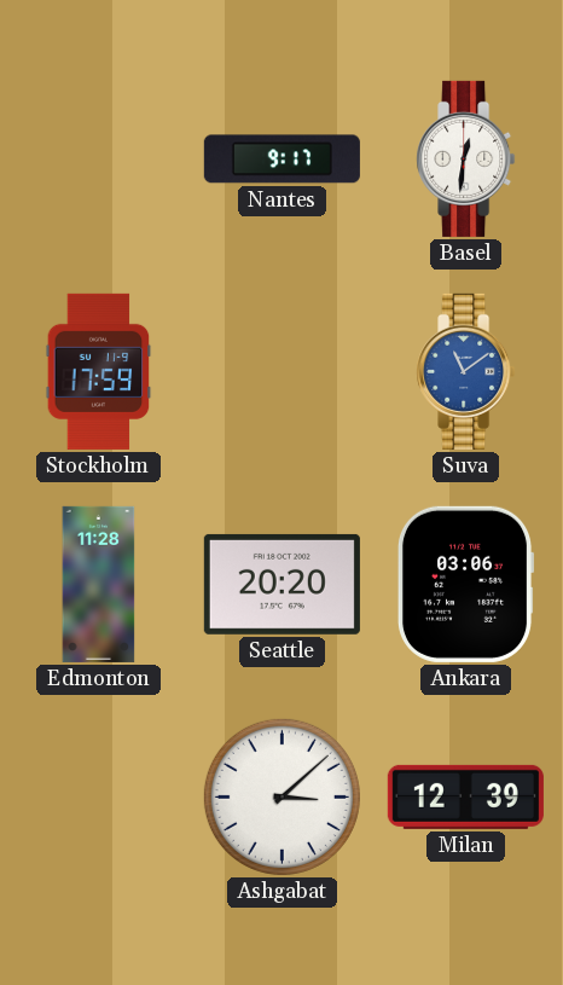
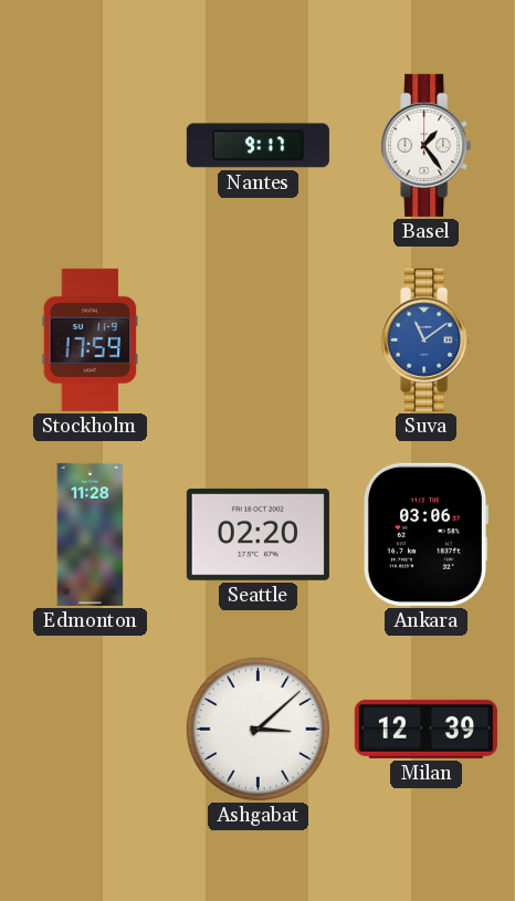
Basel: 12:31 -> 1:24 (427, 145)
Seattle: 20:20 -> 02:20 (257, 534)
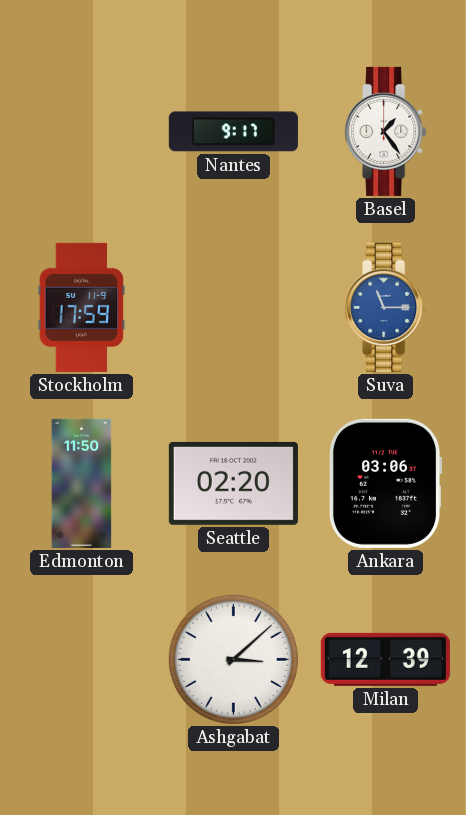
Suva: 11:09 -> 11:15 (386, 307)
Edmonton: 11:28 -> 11:50 (82, 483)
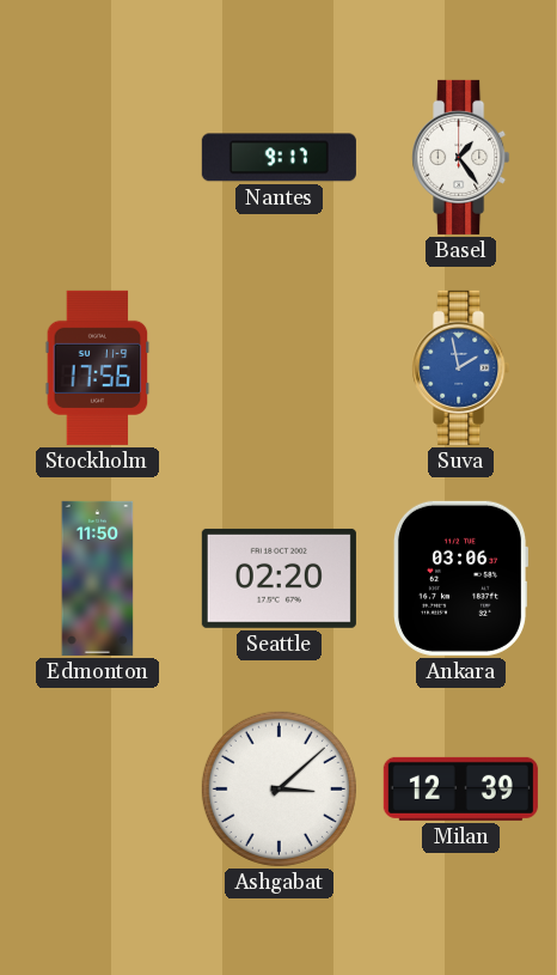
Stockholm: 17:59 -> 17:56 (98, 367)
Suva: 11:15 -> 1:58 (461, 367)
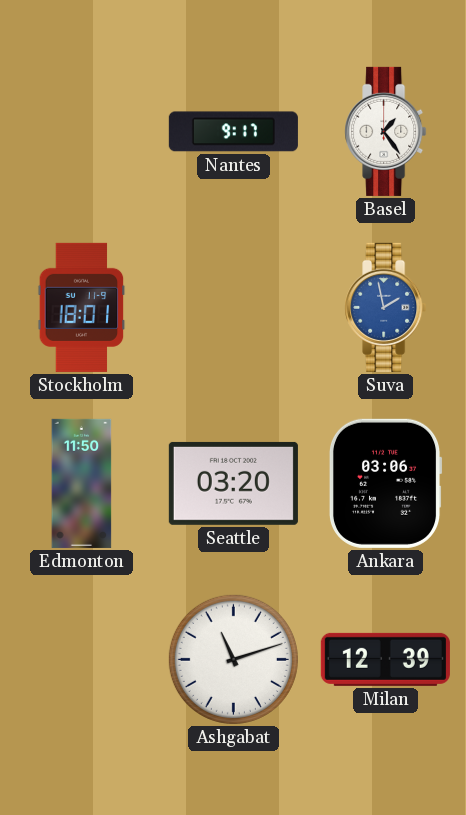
Stockholm: 17:56 -> 18:01 (82, 307)
Seattle: 02:20 -> 03:20 (233, 483)
Ashgabat: 3:08 -> 11:12 (233, 659)
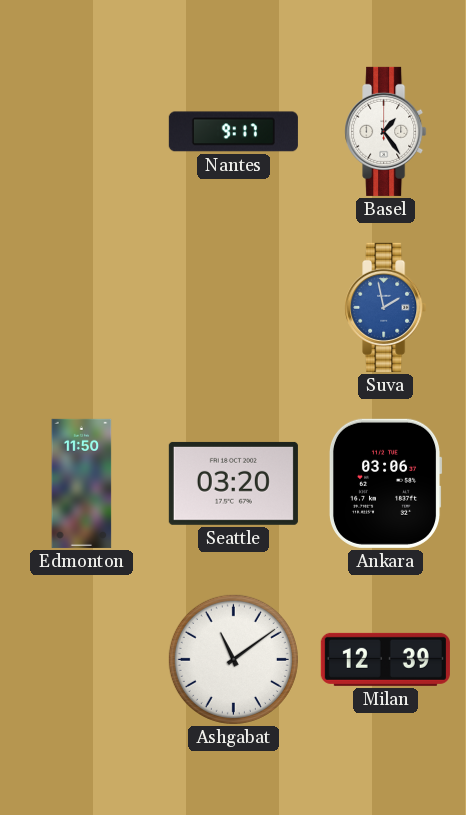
Stockholm: 18:01 -> none (82, 307)
Ashgabat: 11:12 -> 11:09 (233, 659)
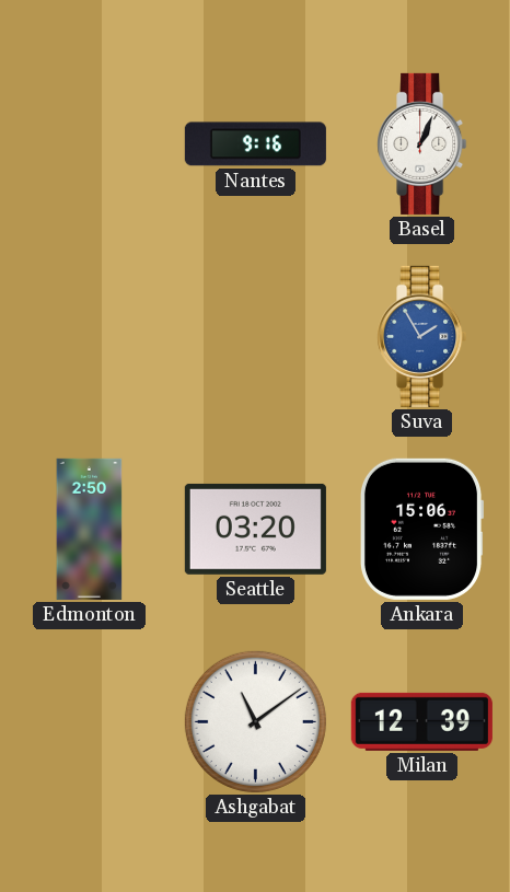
Nantes: 9:17 -> 9:16 (255, 144)
Basel: 1:24 -> 1:04 (422, 143)
Suva: 1:58 -> 1:55 (422, 336)
Edmonton: 11:50 -> 2:50 (90, 529)
Ankara: 03:06 -> 15:06 (421, 529)
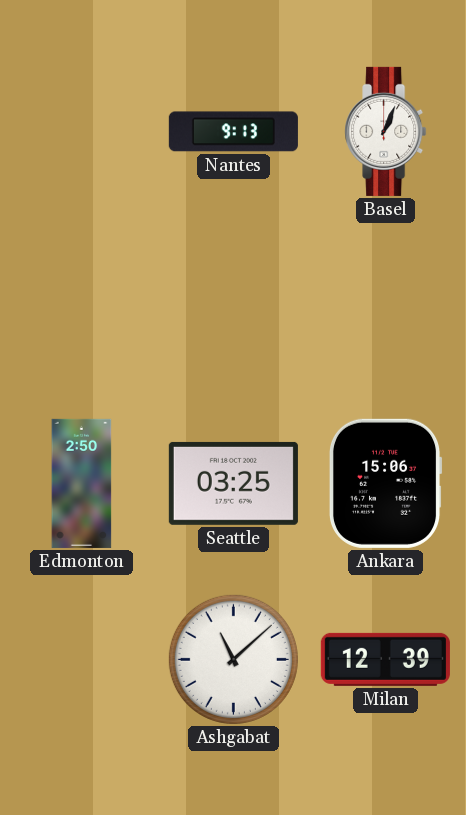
Nantes: 9:16 -> 9:13 (233, 132)
Suva: 1:55 -> none (422, 336)
Seattle: 03:20 -> 03:25 (233, 483)
Ashgabat: 11:09 -> 11:08 (233, 659)
